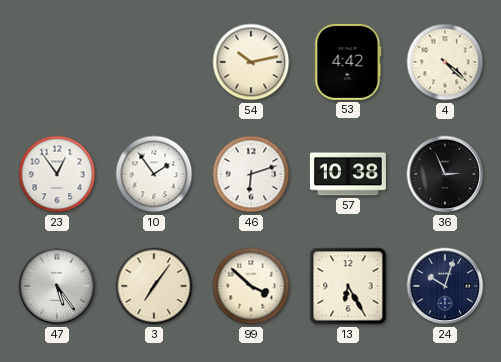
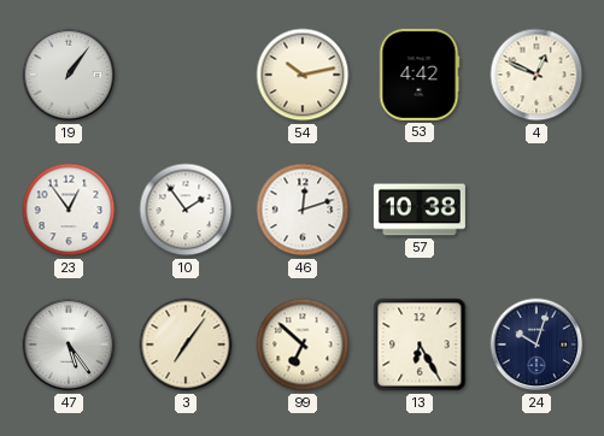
19: none -> 1:06 (69, 75)
4: 4:22 -> 12:49 (536, 75)
46: 6:12 -> 12:12 (303, 210)
36: 2:56 -> none (445, 174)
99: 3:52 -> 6:52 (303, 344)
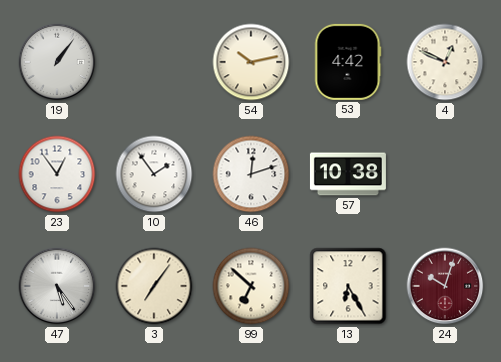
24 dial: navy -> burgundy (445, 286)
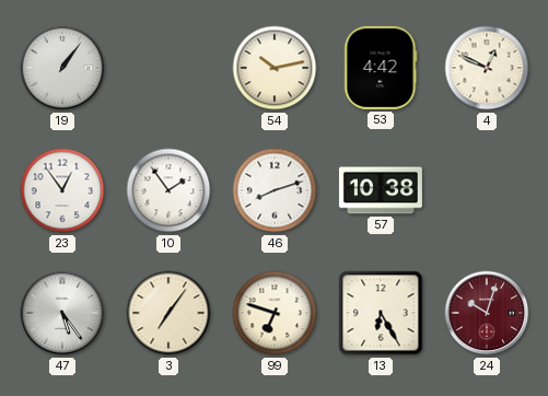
46: 12:12 -> 8:12 (275, 190)
99: 6:52 -> 6:48 (275, 313)
